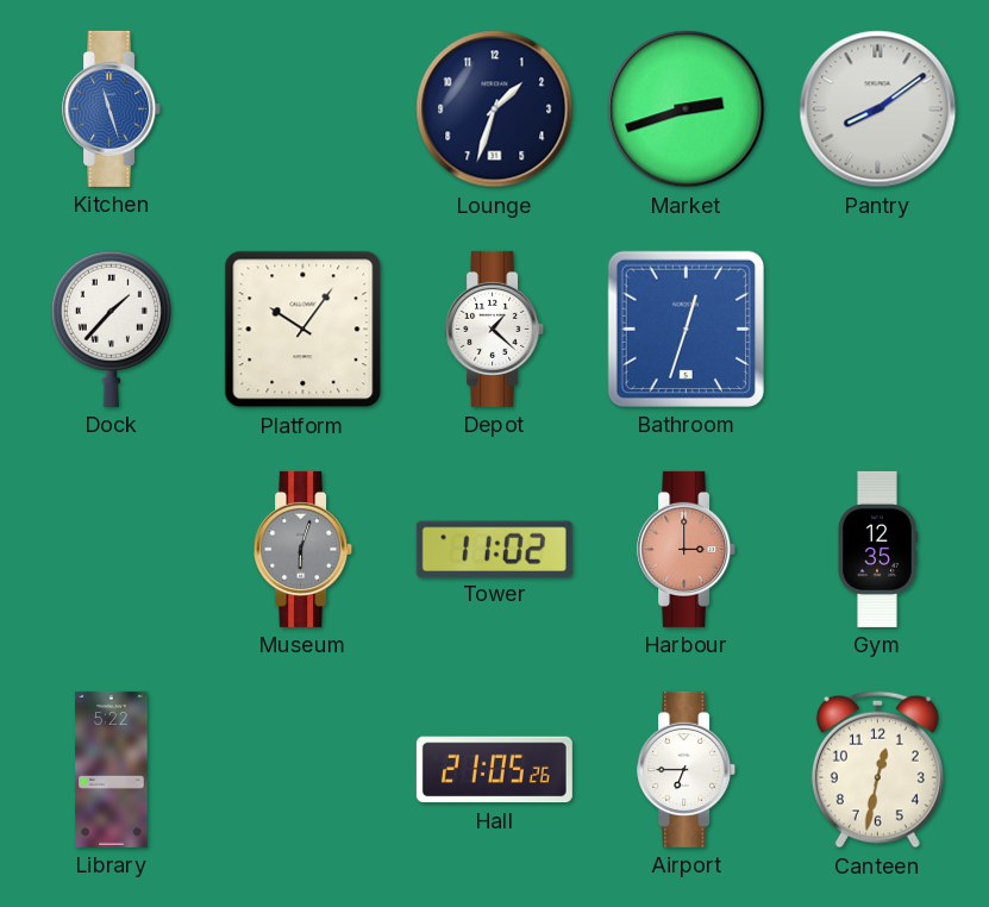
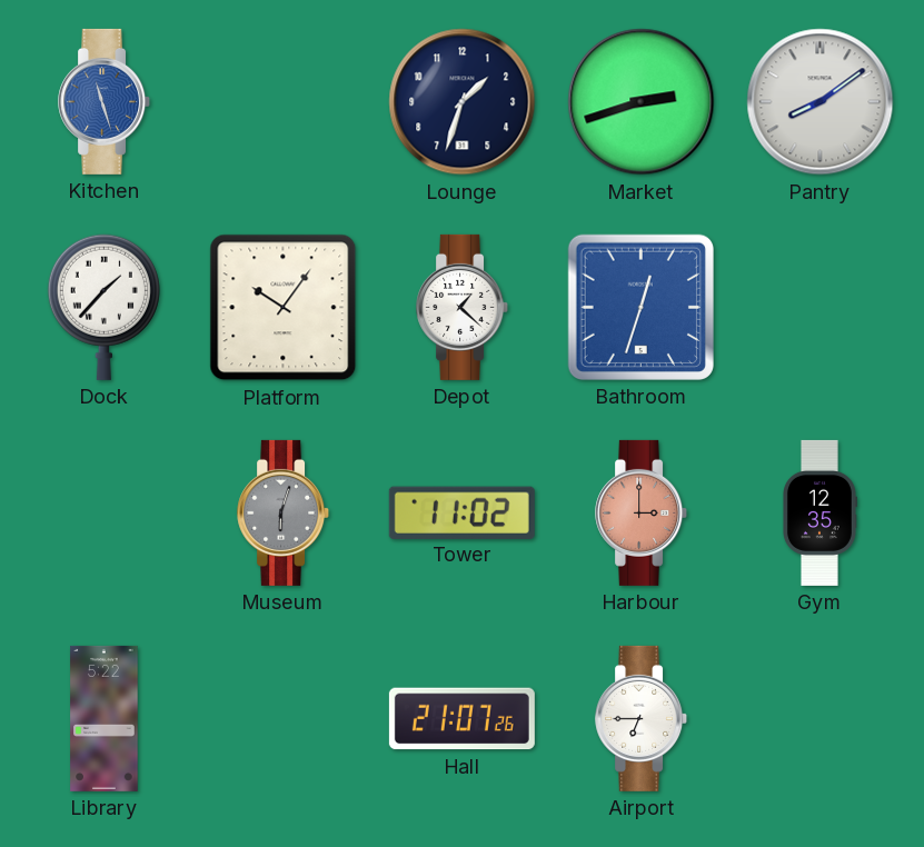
Hall: 21:05 -> 21:07 (461, 719)
Canteen: 12:32 -> none (877, 770)
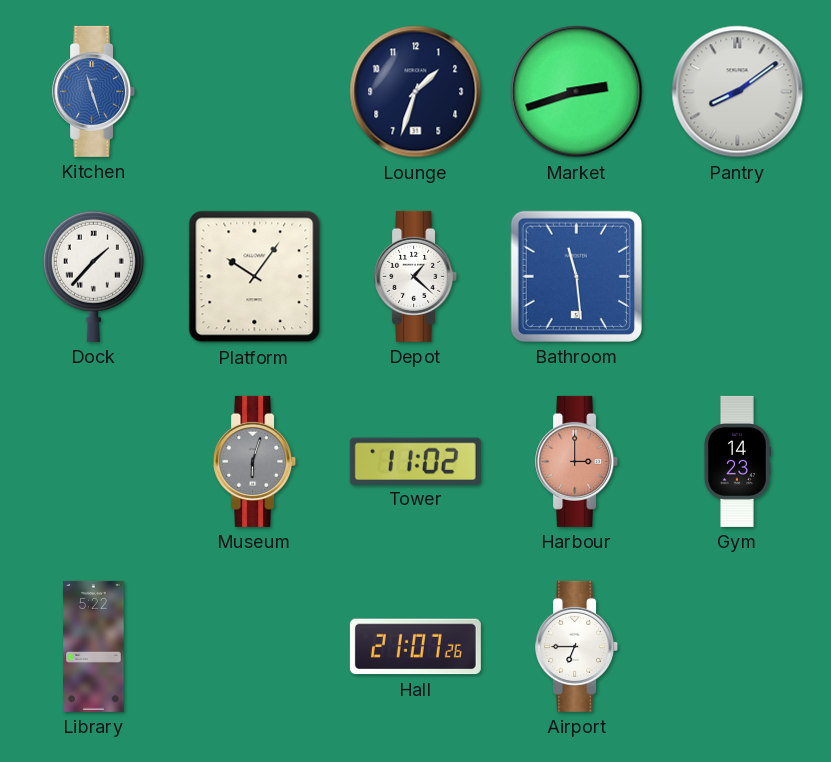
Bathroom: 12:33 -> 11:29 (576, 276)
Gym: 12:35 -> 14:23 (738, 461)
